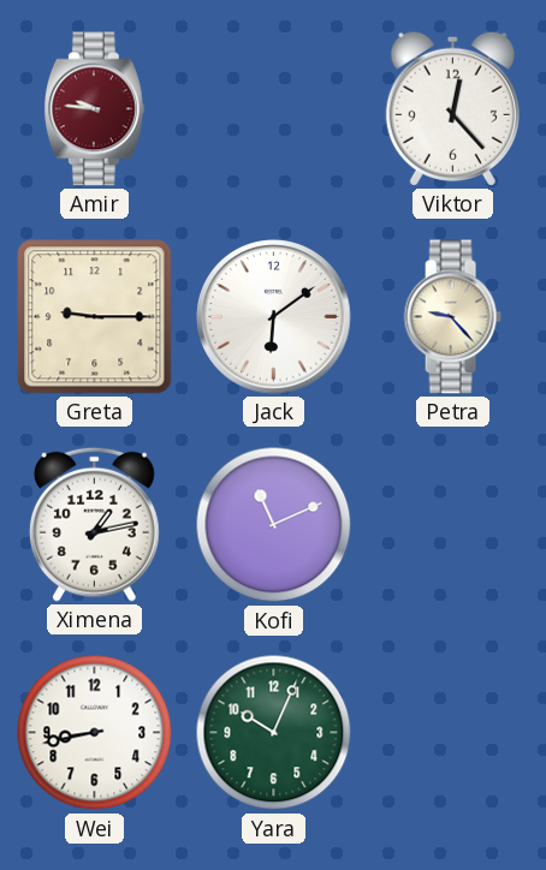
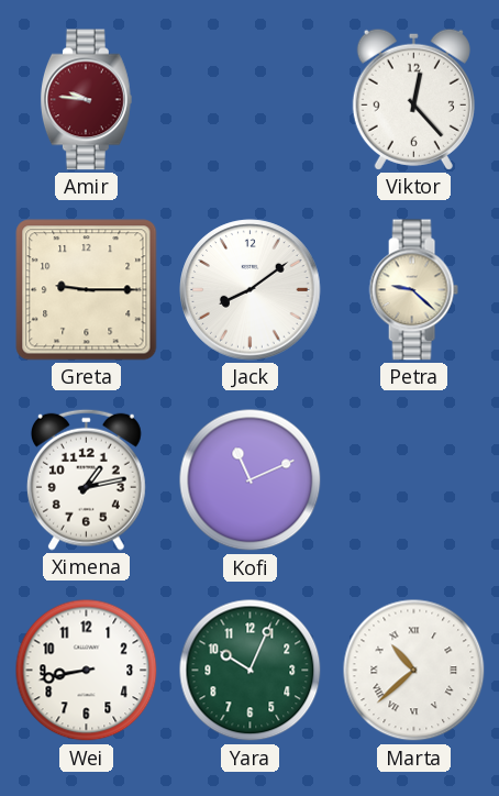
Jack: 6:09 -> 8:09 (251, 290)
Petra: 9:23 -> 9:22 (413, 290)
Marta: none -> 10:38 (414, 671)
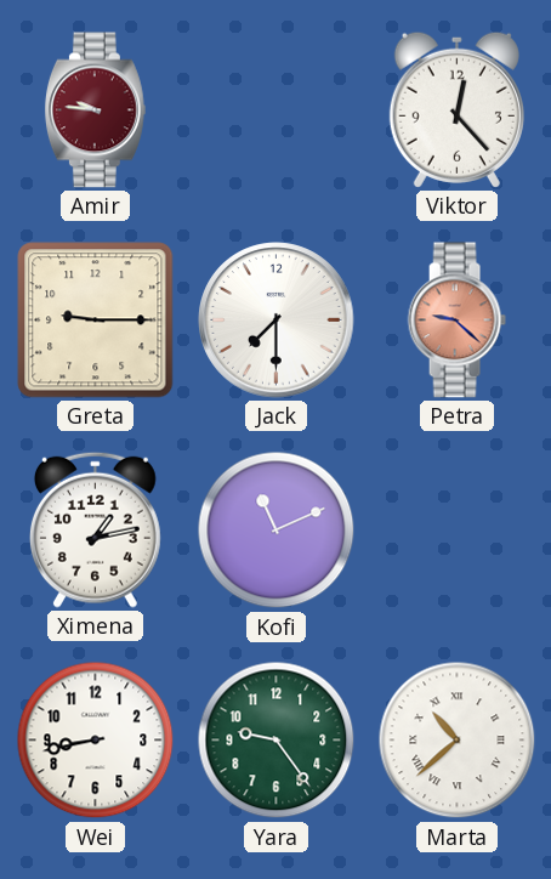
Jack: 8:09 -> 7:30 (277, 321)
Petra dial: cream -> salmon (456, 321)
Yara: 10:04 -> 9:24 (277, 741)
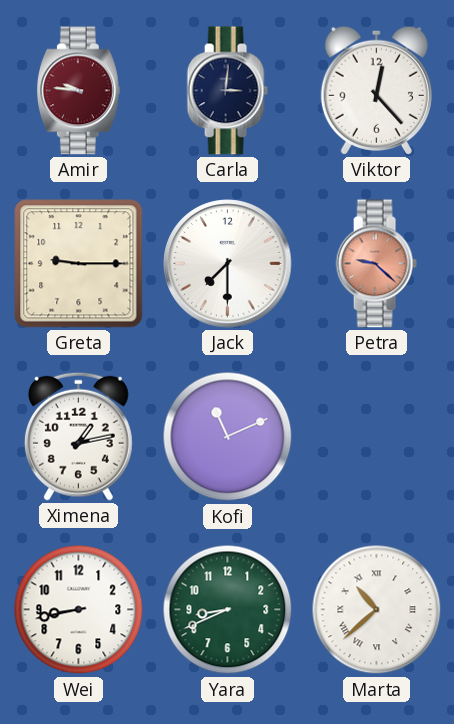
Carla: none -> 3:01 (227, 91)
Yara: 9:24 -> 8:41 (228, 610)
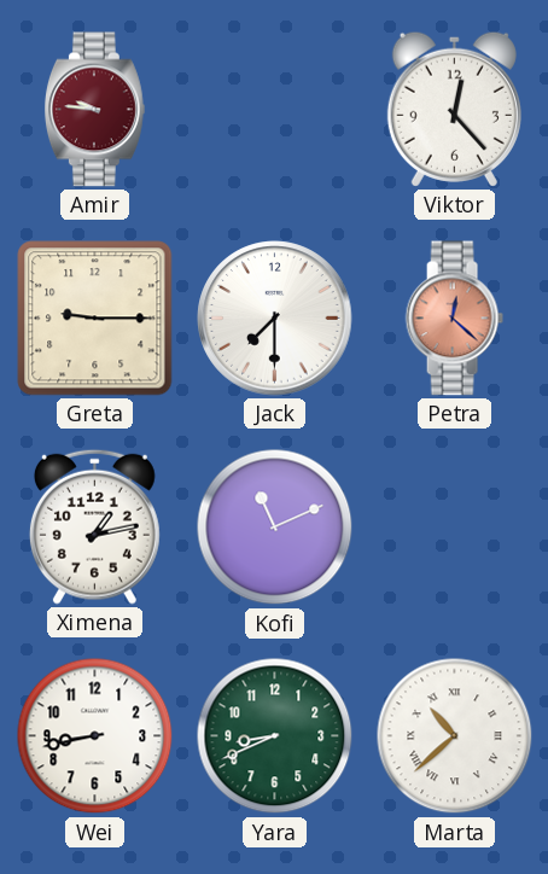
Carla: 3:01 -> none (227, 91)
Petra: 9:22 -> 12:22 (454, 319)
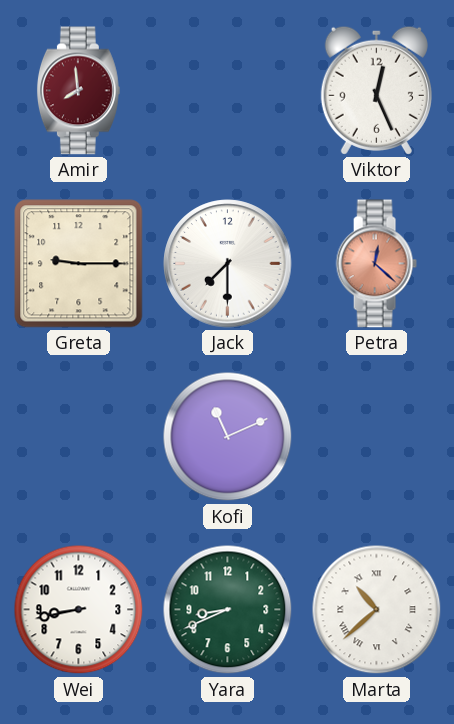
Amir: 9:46 -> 7:59 (78, 91)
Viktor: 12:23 -> 12:26 (376, 90)
Ximena: 1:13 -> none (94, 526)
